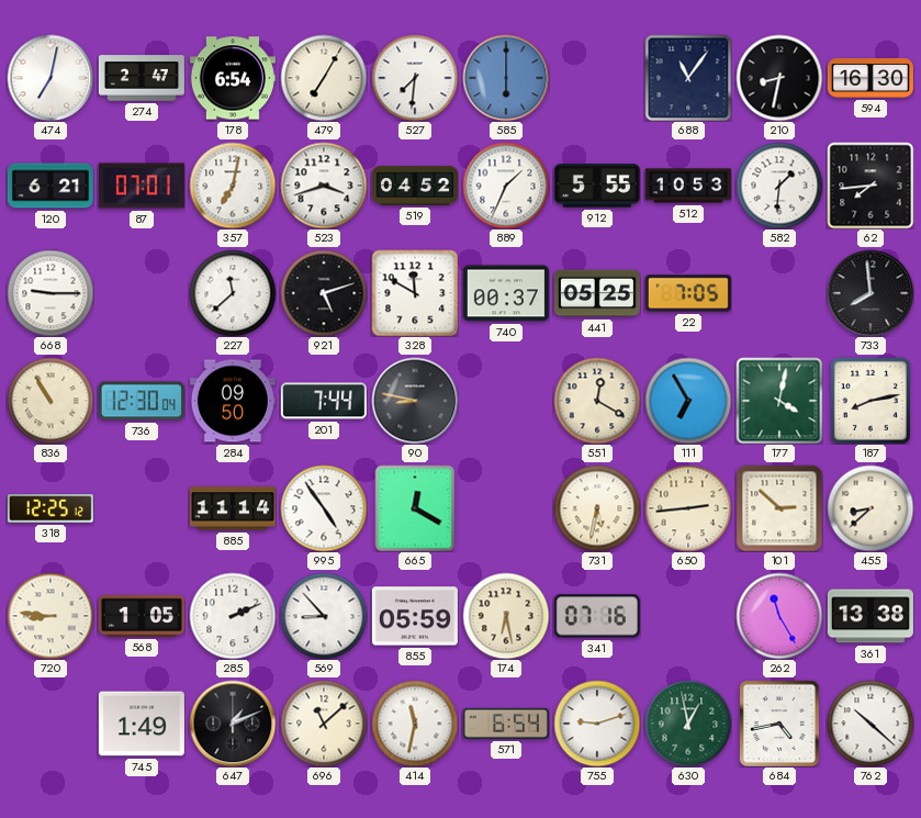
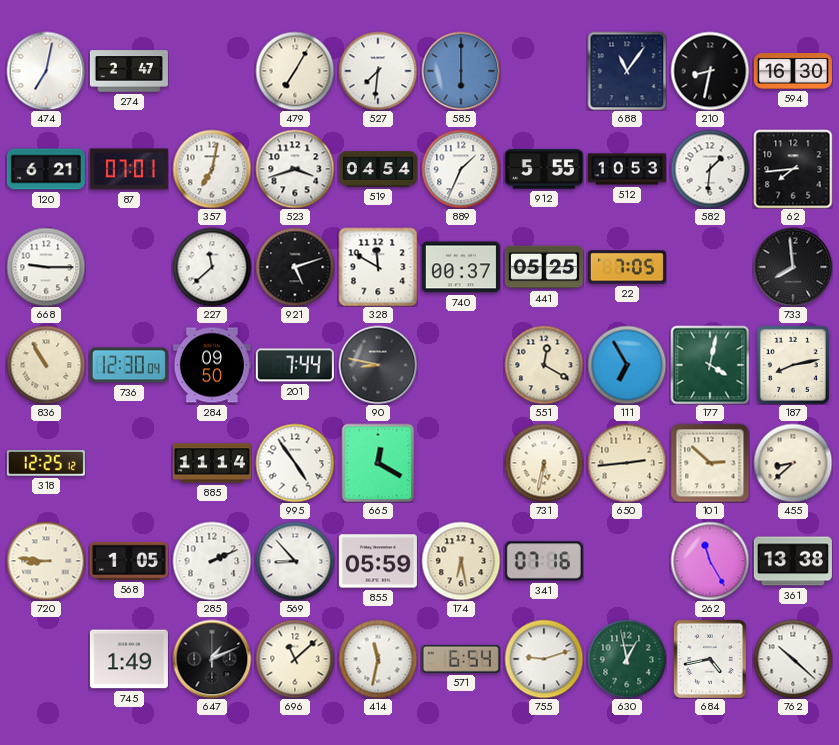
178: 6:54 -> none (233, 78)
519: 04:52 -> 04:54 (378, 169)
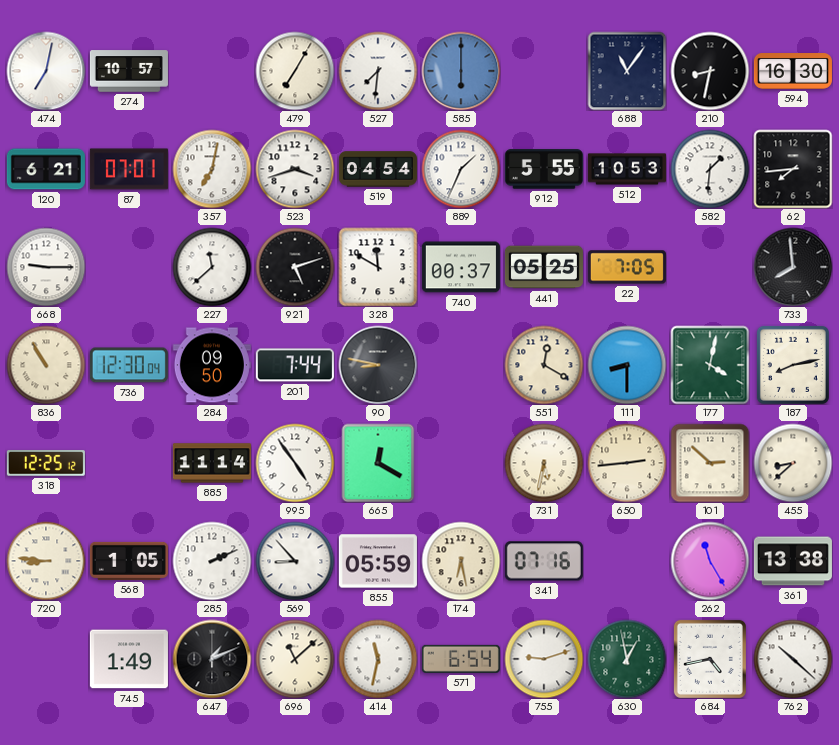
274: 2:47 -> 10:57 (129, 71)
111: 6:55 -> 8:30 (627, 365)
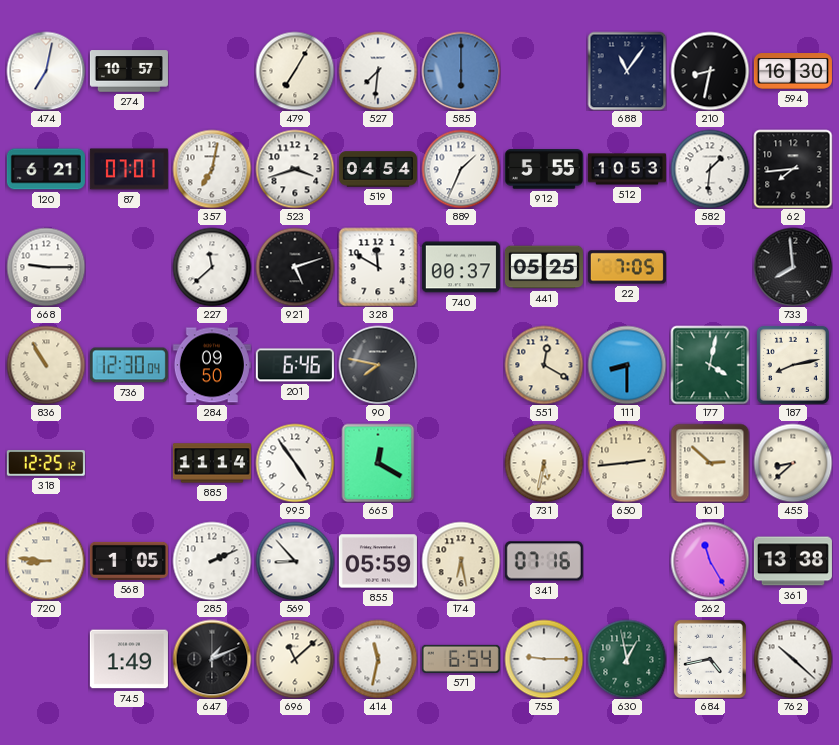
201: 7:44 -> 6:46 (295, 365)
90: 8:47 -> 7:47 (378, 365)
755: 9:12 -> 9:15 (544, 659)
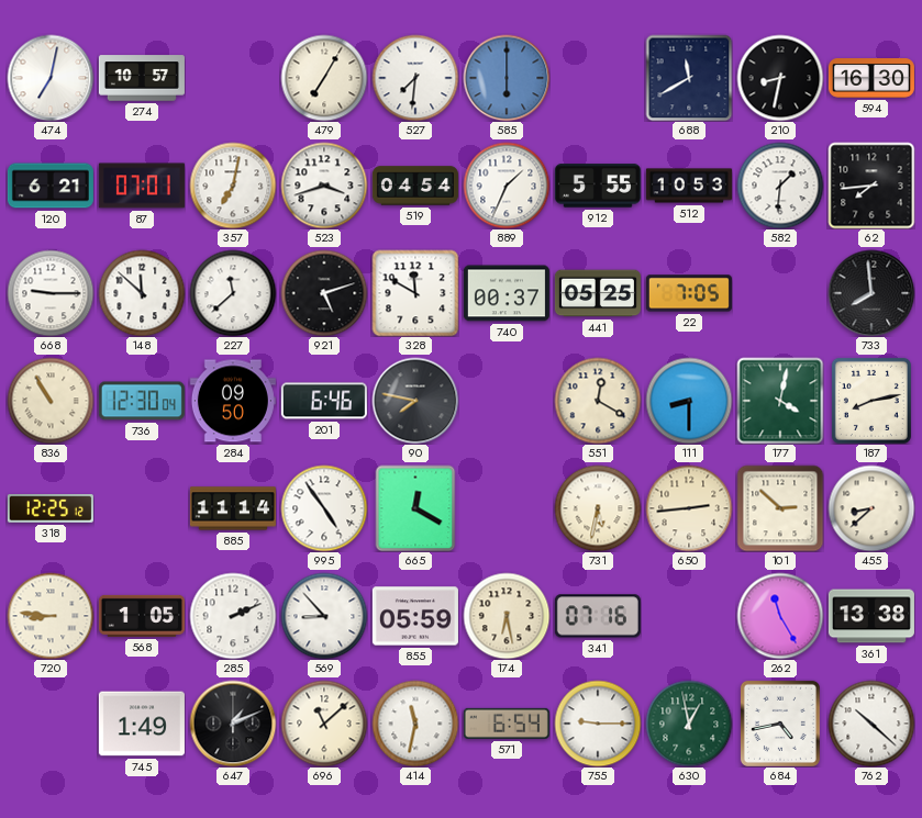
688: 11:06 -> 11:40 (689, 78)
148: none -> 11:52 (142, 293)
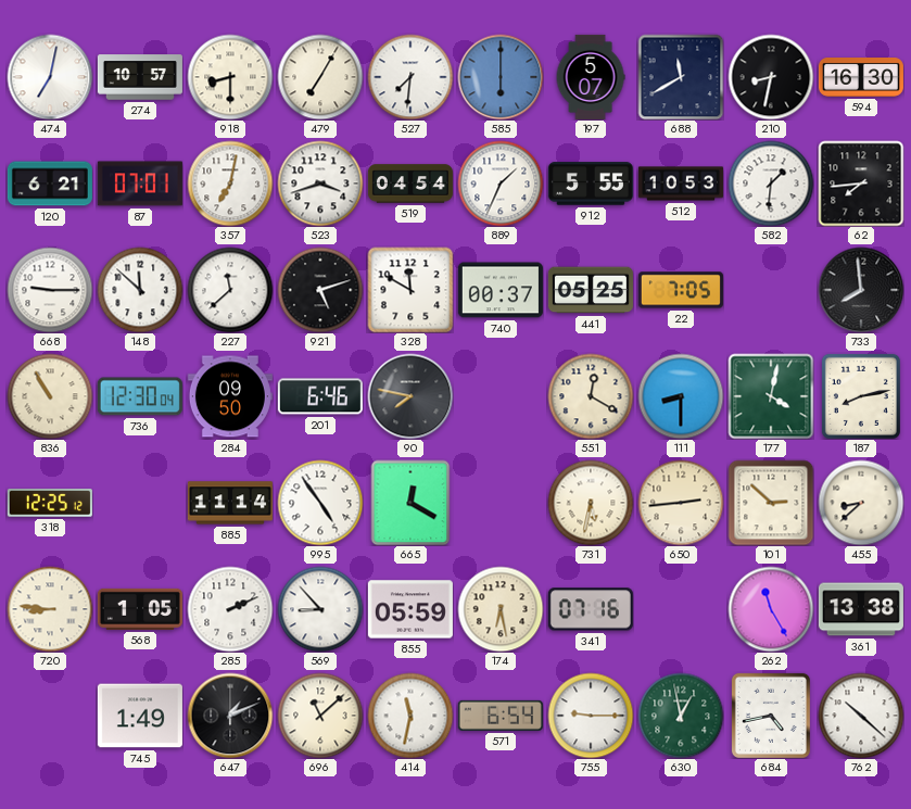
918: none -> 8:30 (230, 77)
197: none -> 5:07 (591, 77)
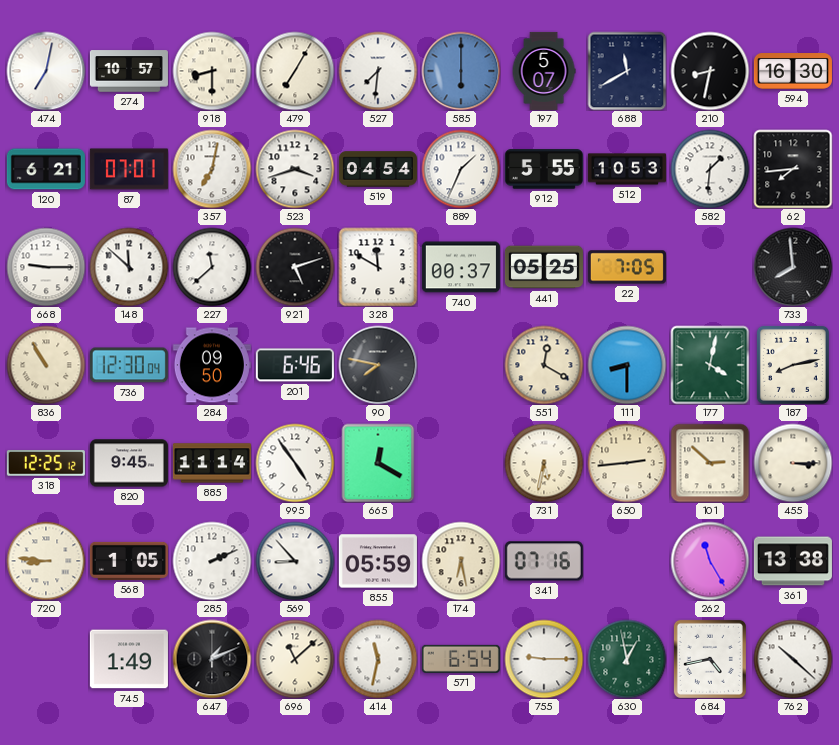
820: none -> 9:45 (129, 463)
455: 8:38 -> 3:15 (793, 463)
